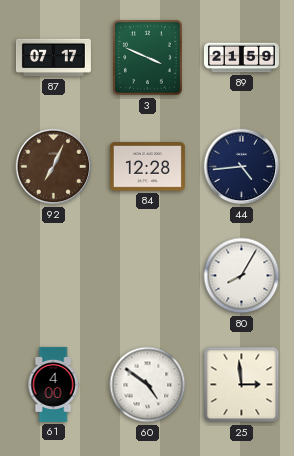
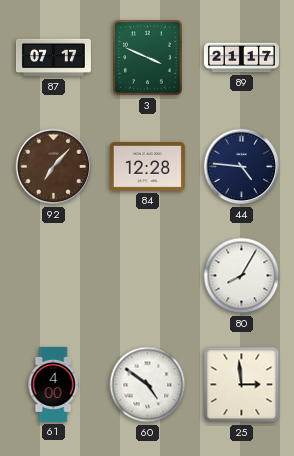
89: 21:59 -> 21:17 (241, 58)
92: 7:04 -> 7:07 (54, 167)
44: 4:44 -> 4:46 (242, 167)
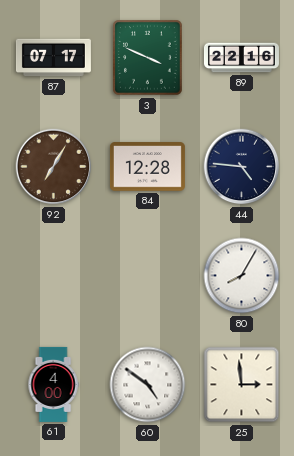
89: 21:17 -> 22:16 (241, 58)
92: 7:07 -> 7:05 (54, 167)
